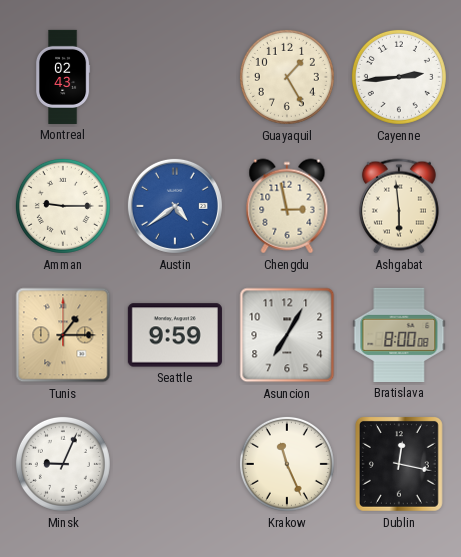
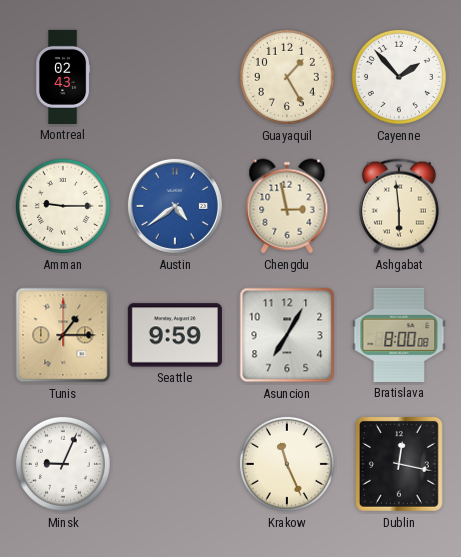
Cayenne: 2:44 -> 1:53 (399, 77)
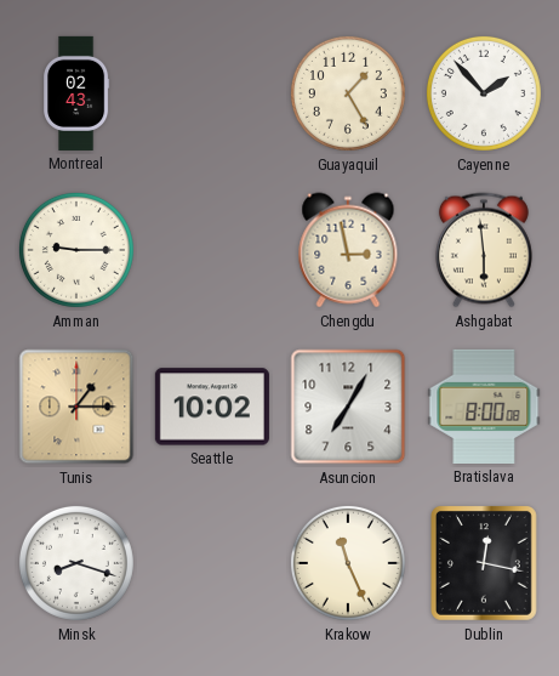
Austin: 4:39 -> none (175, 206)
Seattle: 9:59 -> 10:02 (212, 407)
Minsk: 9:04 -> 8:18 (76, 563)
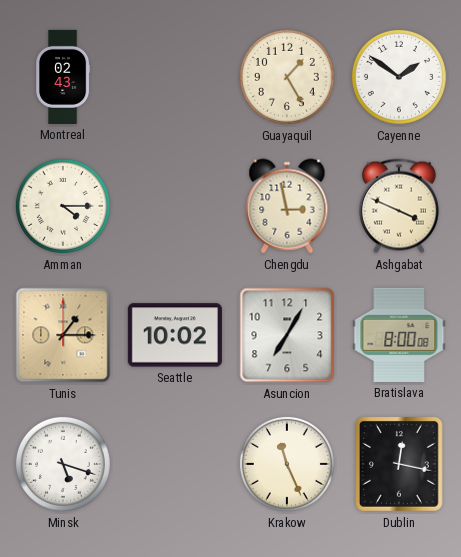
Cayenne: 1:53 -> 1:51 (399, 77)
Amman: 9:15 -> 4:15 (63, 206)
Ashgabat: 5:59 -> 3:49 (399, 206)
Minsk: 8:18 -> 5:18 (63, 464)
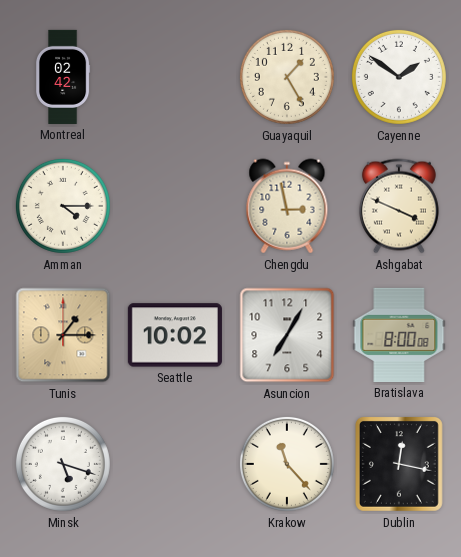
Montreal: 02:43 -> 02:42 (64, 77)
Krakow: 11:26 -> 11:23 (287, 464)
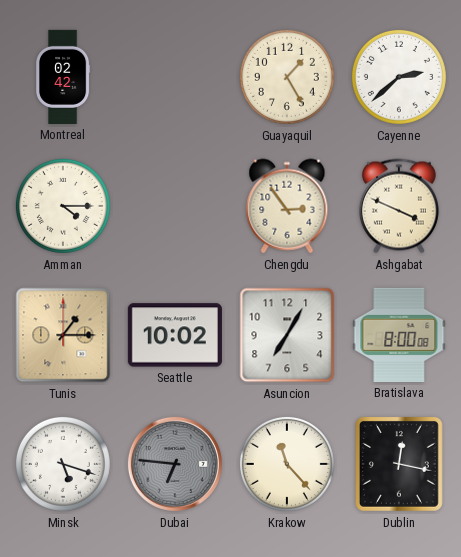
Cayenne: 1:51 -> 2:38 (399, 77)
Chengdu: 2:58 -> 2:54 (287, 206)
Dubai: none -> 6:46 (175, 464)
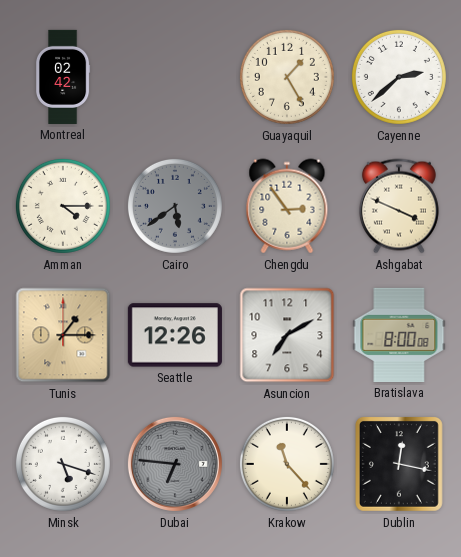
Cairo: none -> 5:39 (175, 206)
Seattle: 10:02 -> 12:26 (175, 335)
Asuncion: 7:05 -> 7:10 (287, 335)
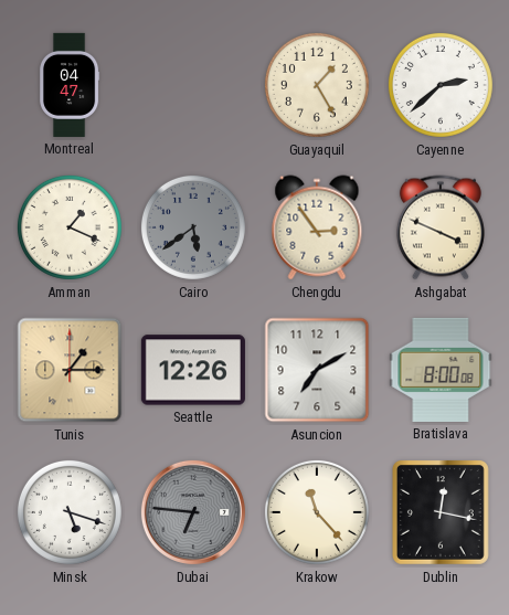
Montreal: 02:42 -> 04:47 (71, 85)
Amman: 4:15 -> 1:19 (70, 227)
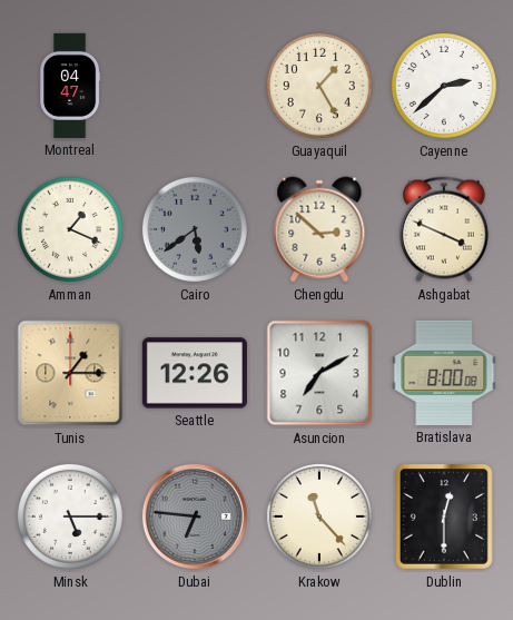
Chengdu: 2:54 -> 2:52 (319, 229)
Minsk: 5:18 -> 5:15 (70, 516)
Dublin: 12:17 -> 12:30 (444, 516)
